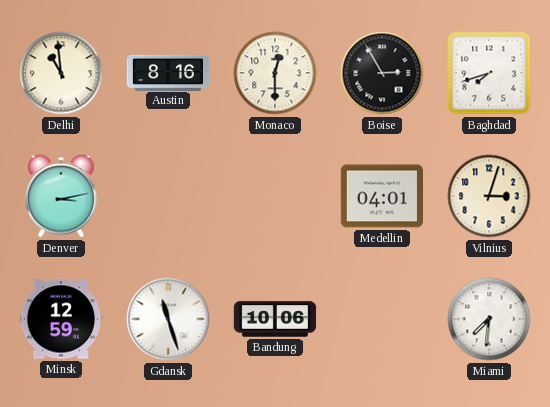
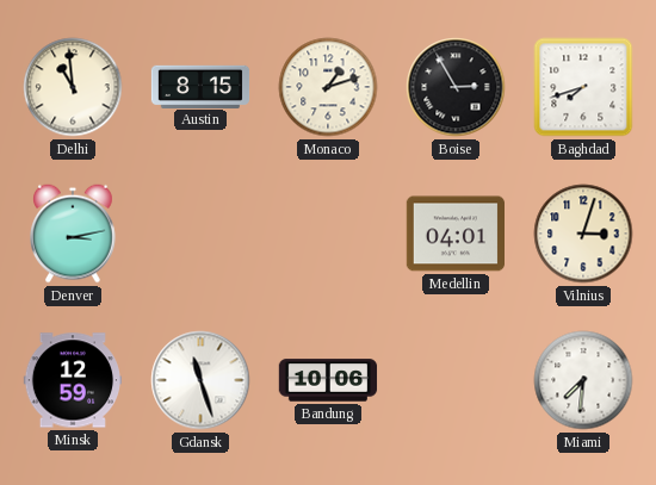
Austin: 8:16 -> 8:15 (200, 86)
Monaco: 12:30 -> 1:12 (328, 87)
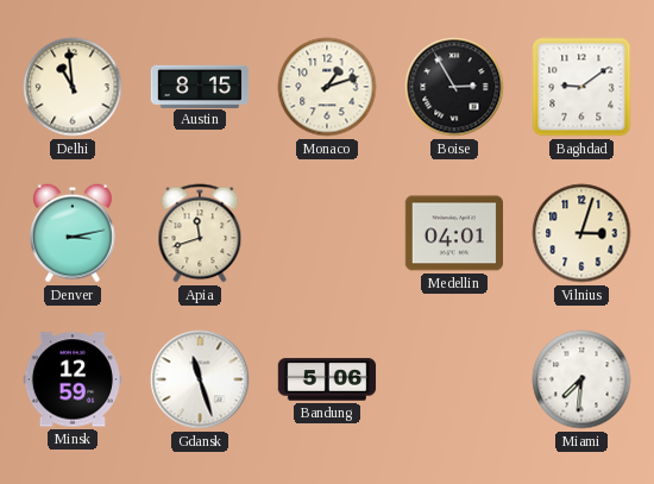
Baghdad: 7:42 -> 9:09 (581, 87)
Apia: none -> 11:42 (200, 233)
Bandung: 10:06 -> 5:06 (327, 379)
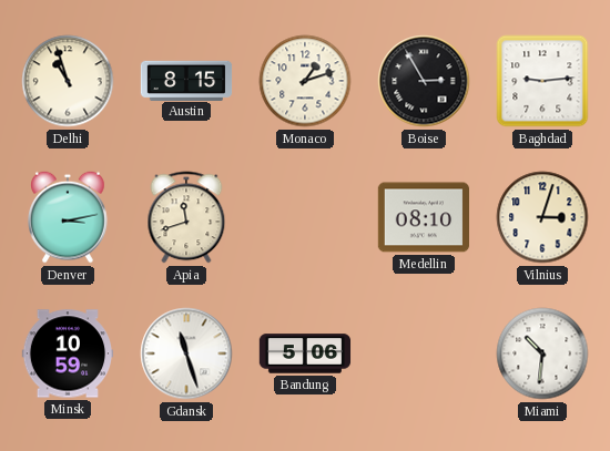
Delhi: 10:59 -> 10:57 (68, 81)
Baghdad: 9:09 -> 9:14 (542, 81)
Medellin: 04:01 -> 08:10 (423, 217)
Minsk: 12:59 -> 10:59 (67, 353)
Miami: 7:31 -> 10:31 (542, 353)
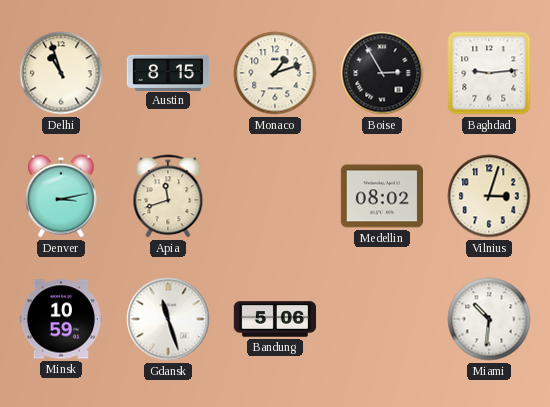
Medellin: 08:10 -> 08:02 (381, 196)
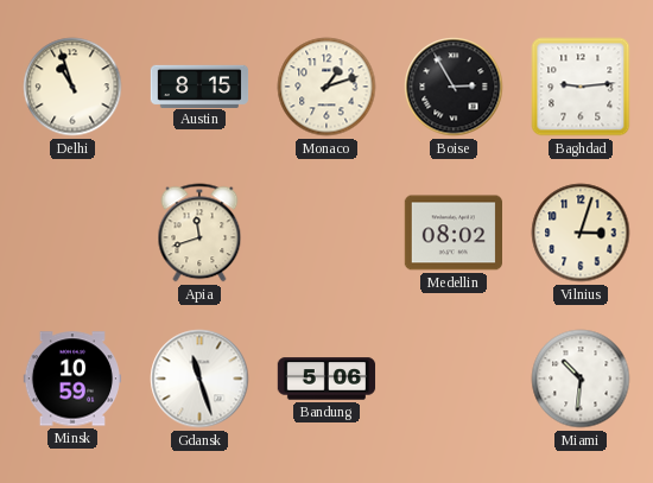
Denver: 3:13 -> none (61, 196)
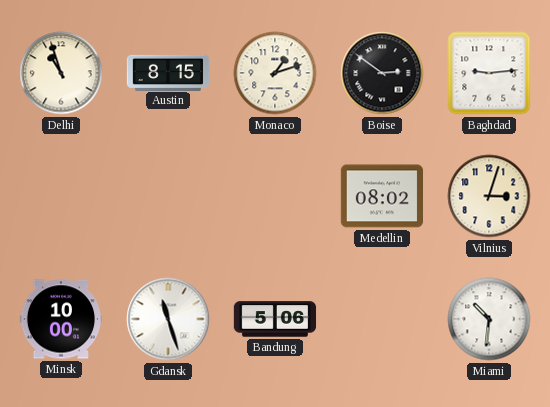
Boise: 2:55 -> 2:51 (382, 73)
Apia: 11:42 -> none (199, 233)
Minsk: 10:59 -> 10:00 (60, 319)
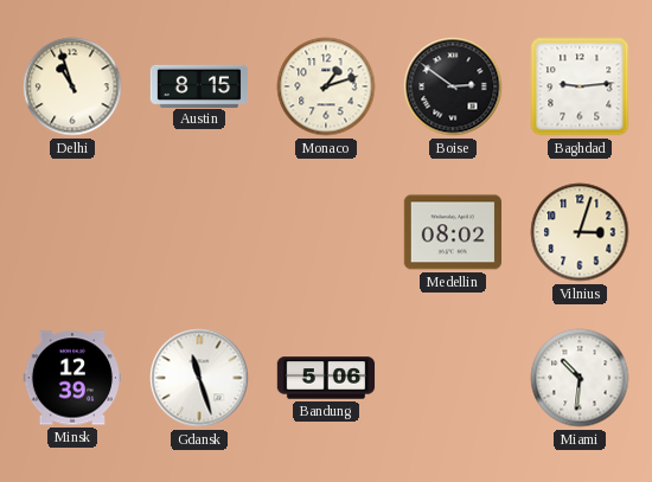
Minsk: 10:00 -> 12:39 (71, 378)
